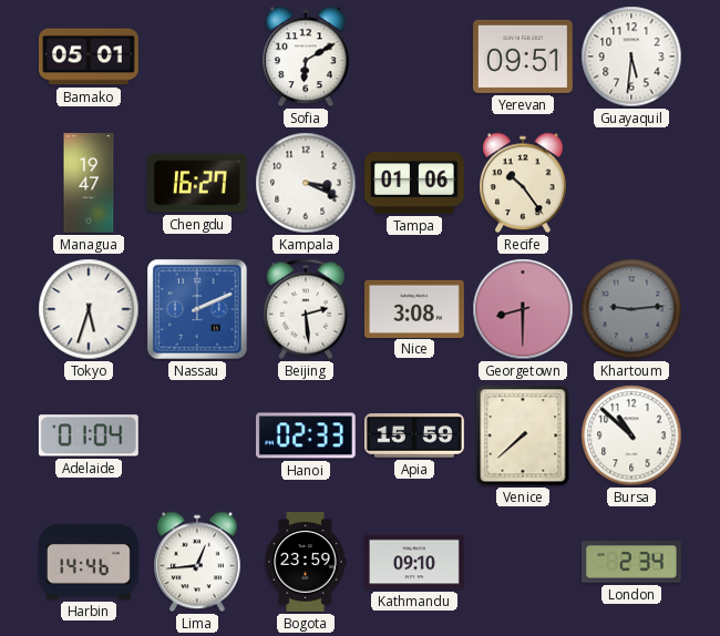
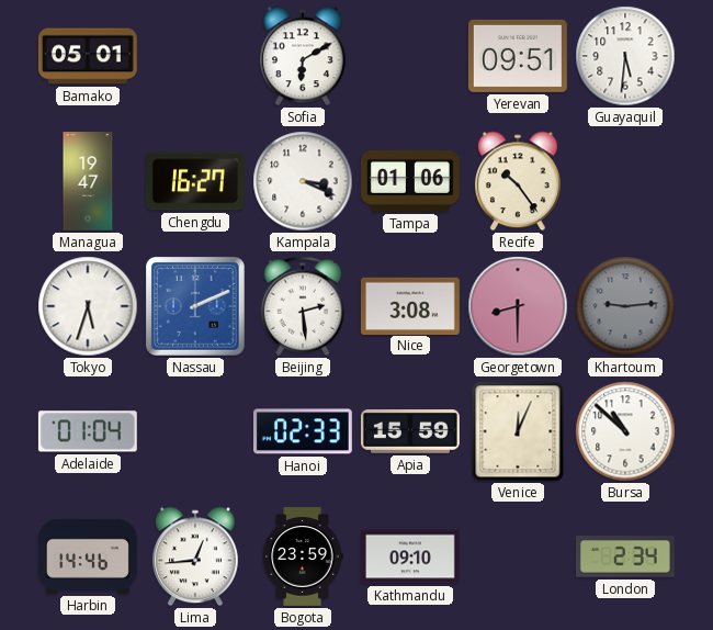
Venice: 7:38 -> 12:04 (518, 431)
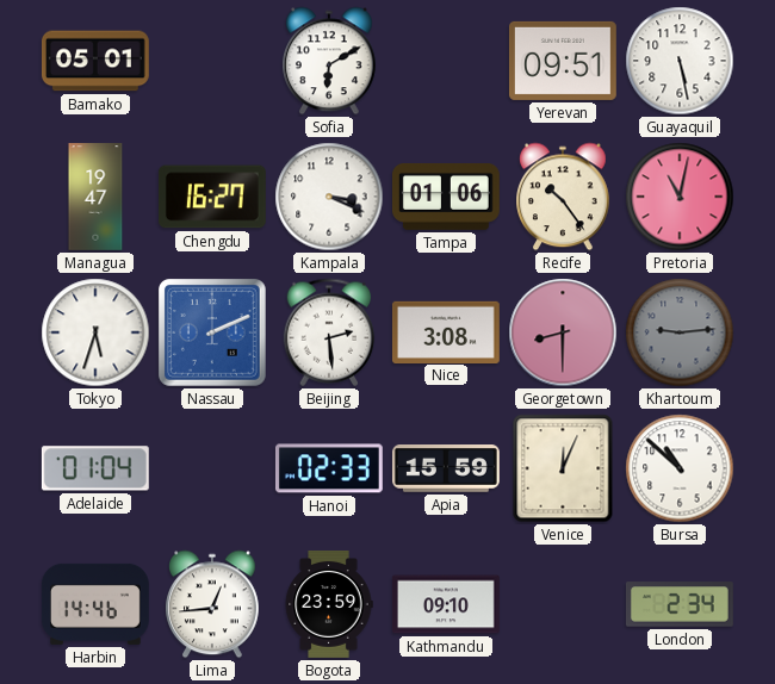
Guayaquil: 5:31 -> 5:28 (680, 61)
Pretoria: none -> 11:02 (680, 197)
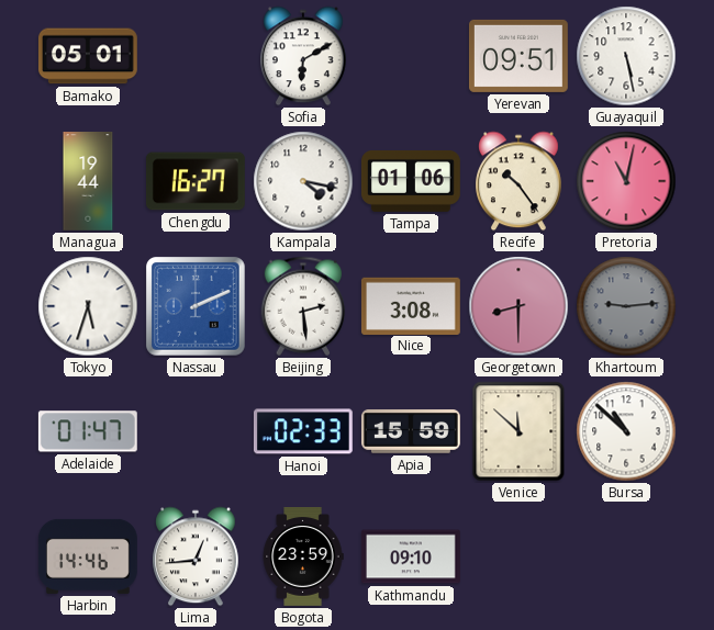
Managua: 19:47 -> 19:44 (88, 182)
Kampala: 3:19 -> 4:17 (303, 181)
Adelaide: 01:04 -> 01:47 (88, 431)
Venice: 12:04 -> 11:52 (518, 431)
London: 2:34 -> none (680, 604)
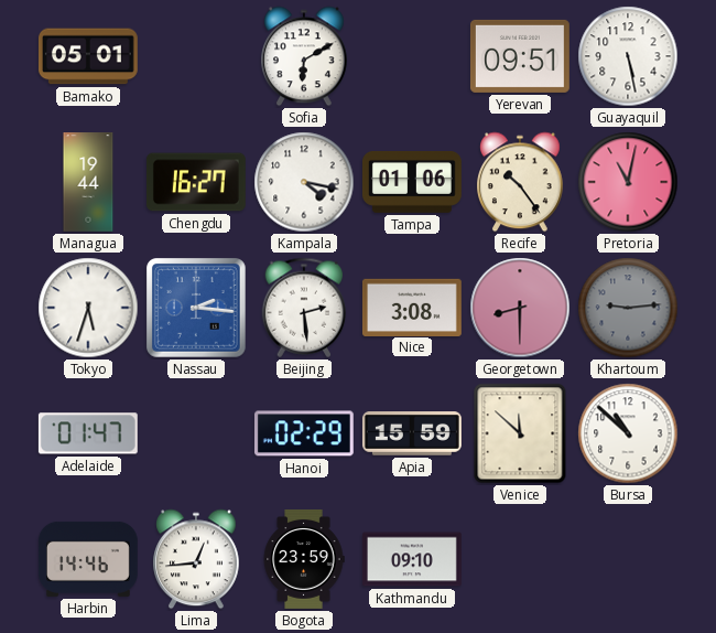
Nassau: 2:11 -> 2:16 (197, 309)
Hanoi: 02:33 -> 02:29 (304, 433)
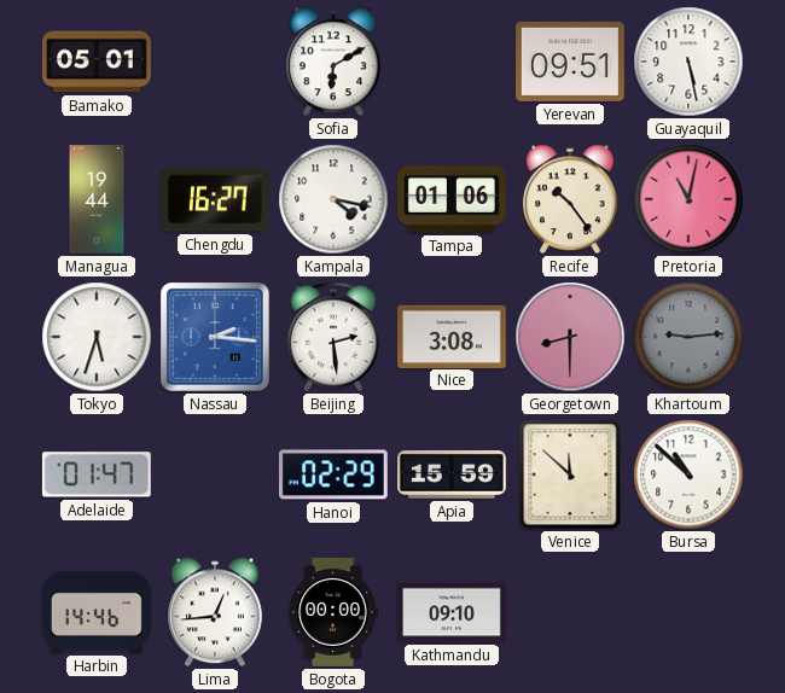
Bogota: 23:59 -> 00:00 (333, 613)
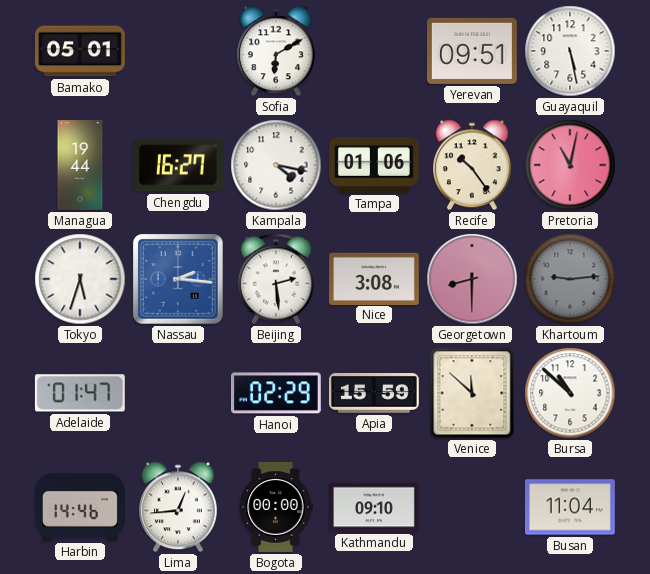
Busan: none -> 11:04 (570, 507)
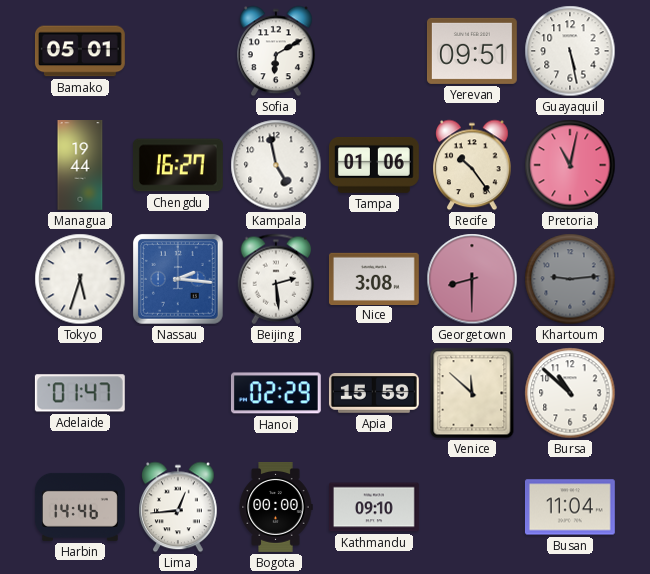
Kampala: 4:17 -> 4:58 (276, 165)
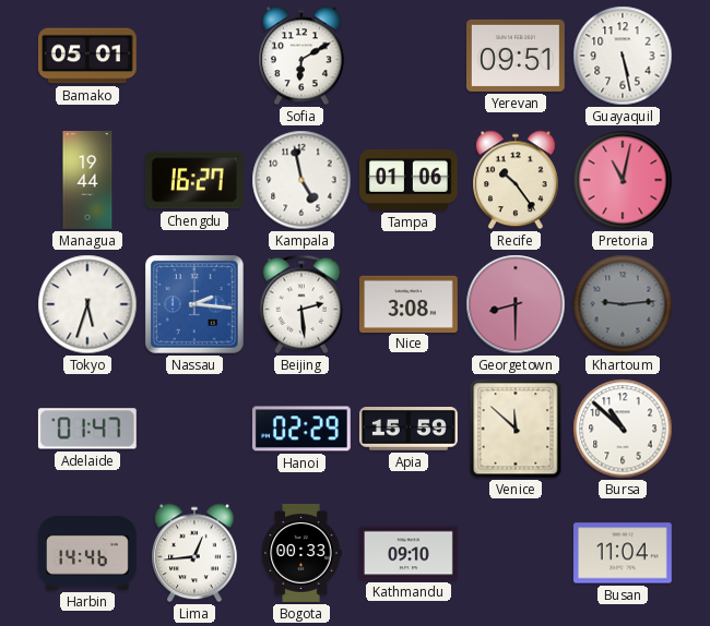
Bogota: 00:00 -> 00:33 (301, 554)
